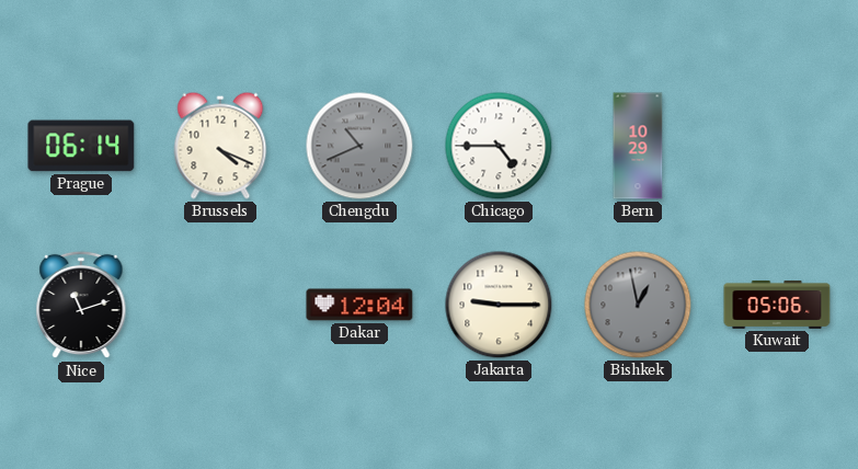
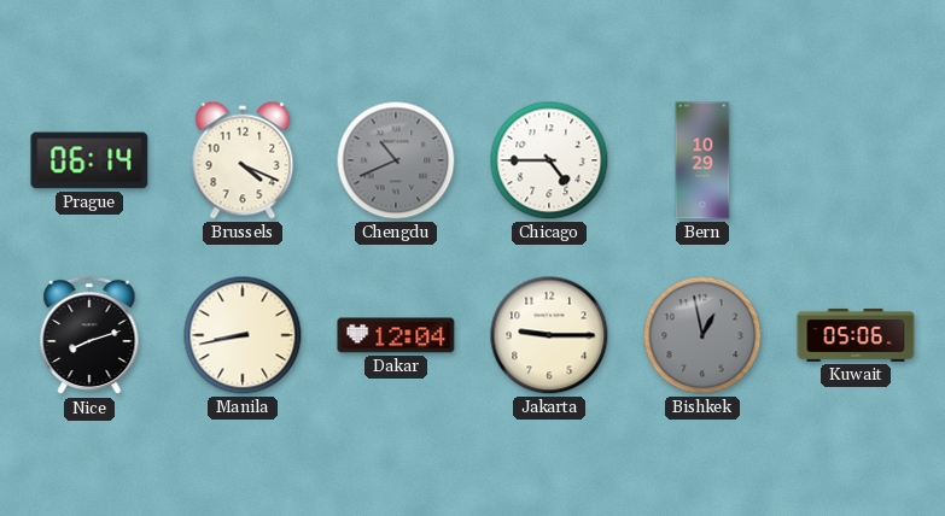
Nice: 11:12 -> 8:12 (89, 335)
Manila: none -> 8:43 (243, 335)
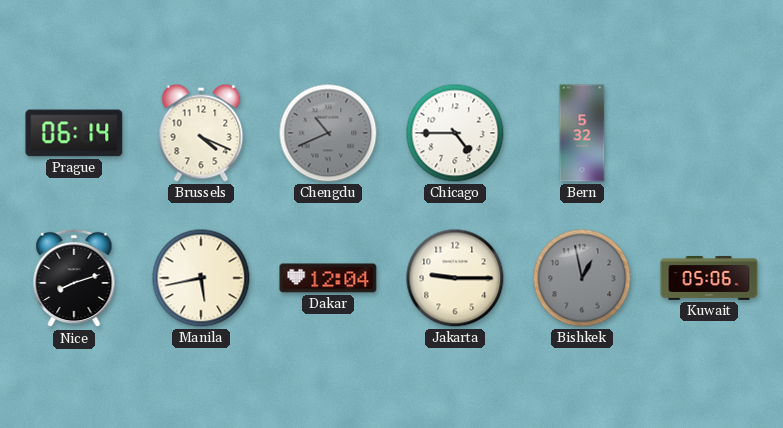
Bern: 10:29 -> 5:32 (582, 133)
Manila: 8:43 -> 5:43 (201, 278)
